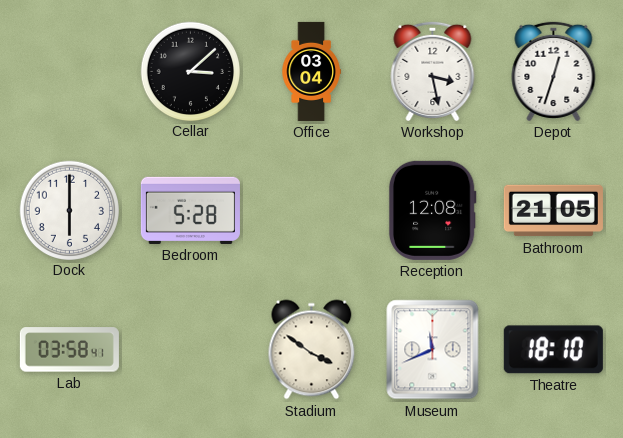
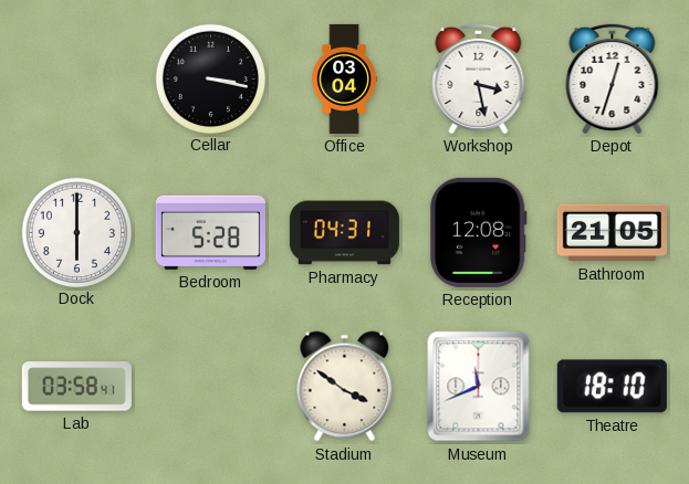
Cellar: 3:08 -> 3:17 (210, 78)
Pharmacy: none -> 04:31 (344, 233)
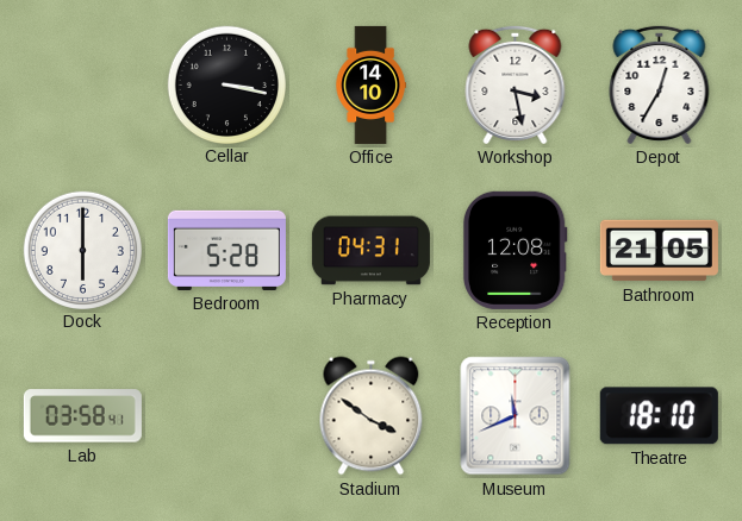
Office: 03:04 -> 14:10 (370, 84)
Depot: 12:33 -> 12:35 (660, 84)
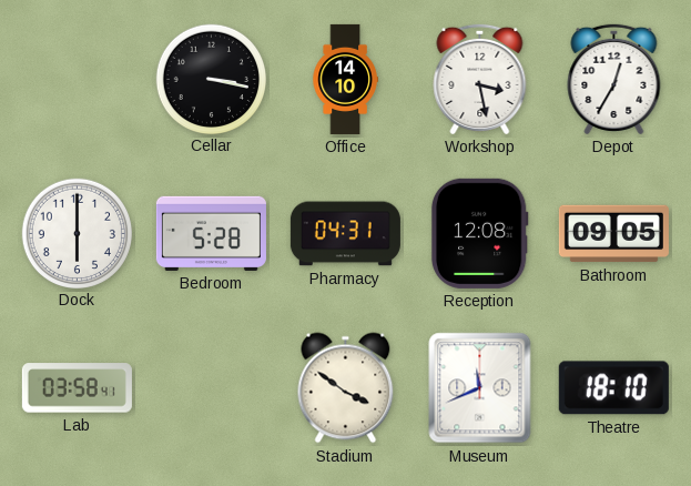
Bathroom: 21:05 -> 09:05 (613, 234)
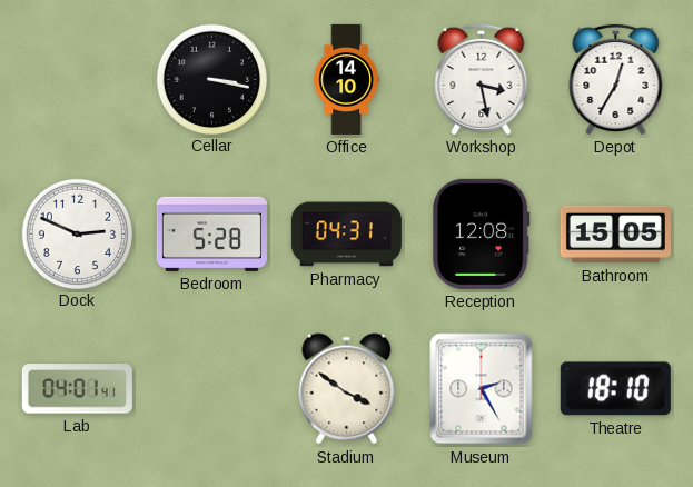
Dock: 6:00 -> 2:49 (77, 233)
Bathroom: 09:05 -> 15:05 (615, 235)
Lab: 03:58 -> 04:01 (77, 389)
Museum: 11:41 -> 2:25 (482, 389)
